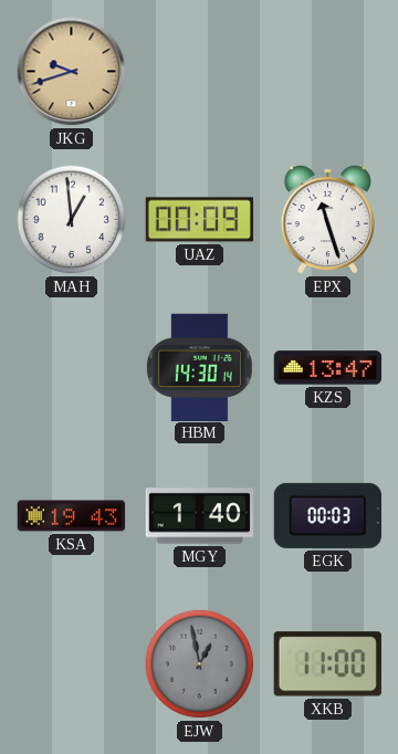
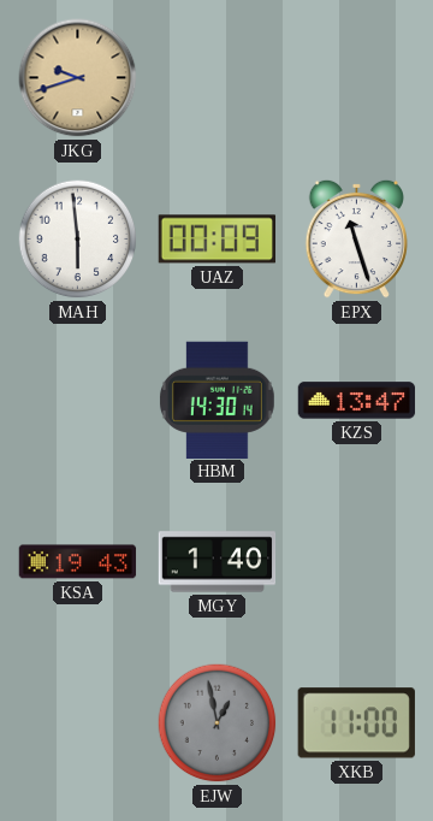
MAH: 12:59 -> 5:59 (78, 240)
EGK: 00:03 -> none (327, 515)
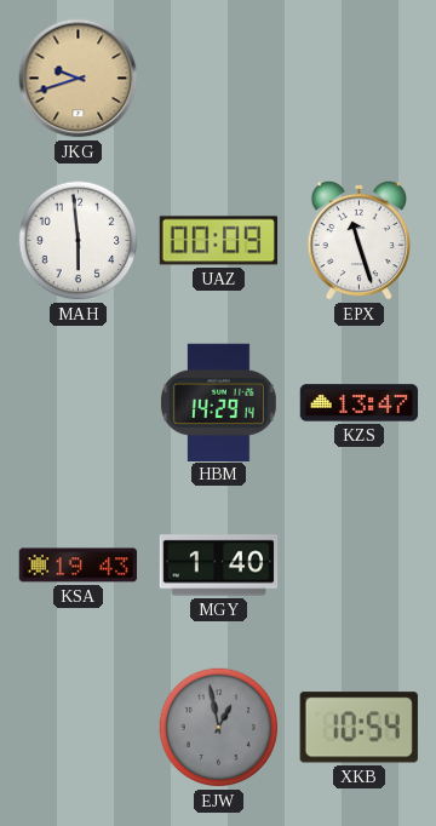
HBM: 14:30 -> 14:29 (218, 402)
XKB: 11:00 -> 10:54 (358, 728)
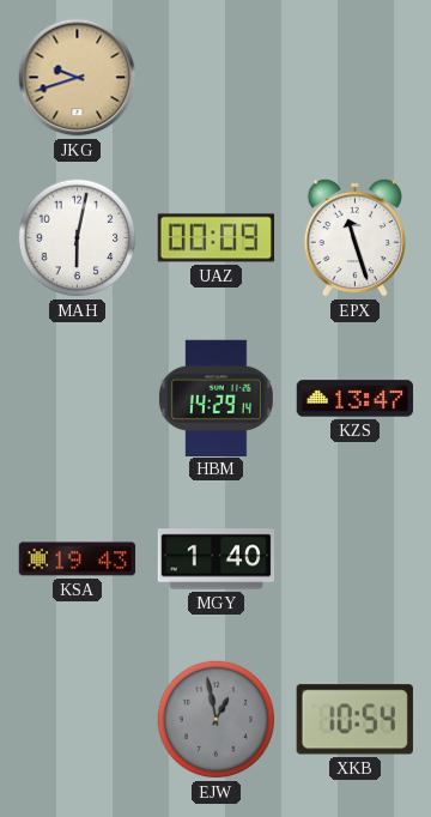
MAH: 5:59 -> 6:02 (78, 238)
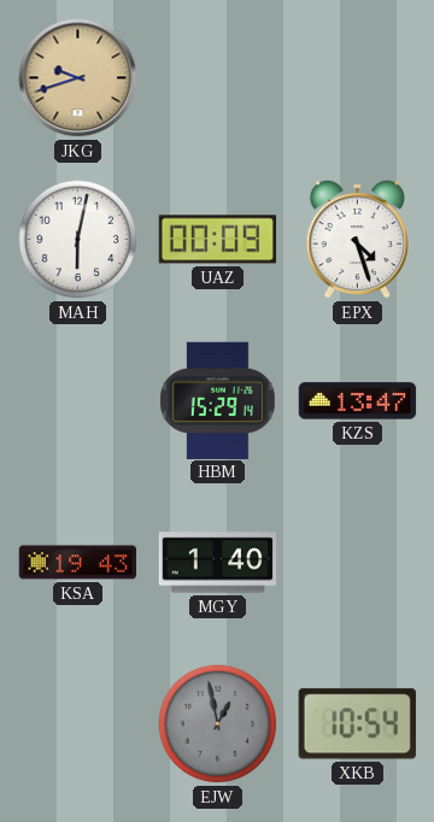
EPX: 11:27 -> 4:27 (357, 239)
HBM: 14:29 -> 15:29 (217, 400)
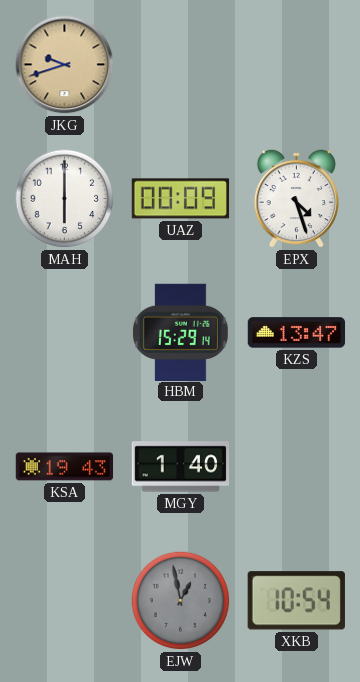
MAH: 6:02 -> 6:00 (65, 199)
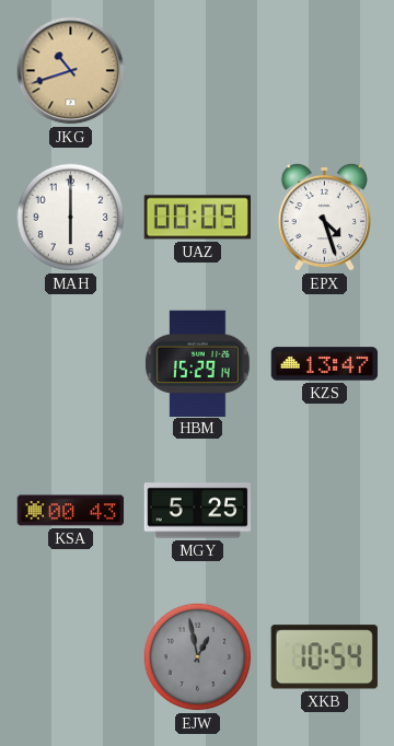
JKG: 9:42 -> 10:42 (71, 71)
KSA: 19:43 -> 00:43 (71, 511)
MGY: 1:40 -> 5:25 (198, 511)
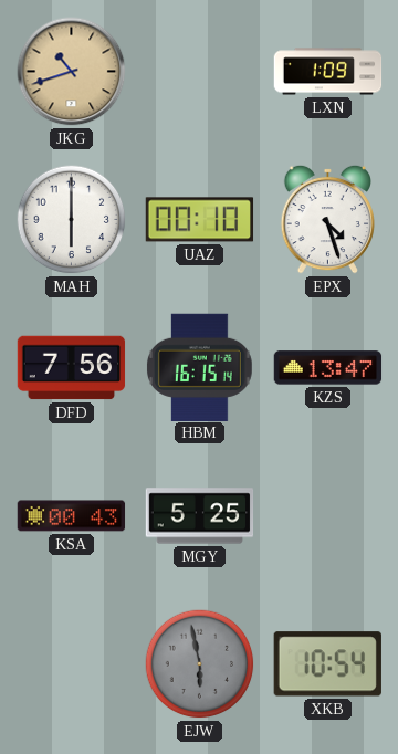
LXN: none -> 1:09 (328, 72)
UAZ: 00:09 -> 00:10 (200, 220)
DFD: none -> 7:56 (72, 368)
HBM: 15:29 -> 16:15 (199, 367)
EJW: 12:58 -> 5:58 (200, 664)
